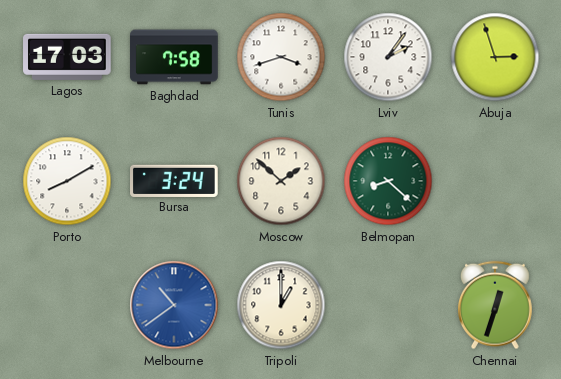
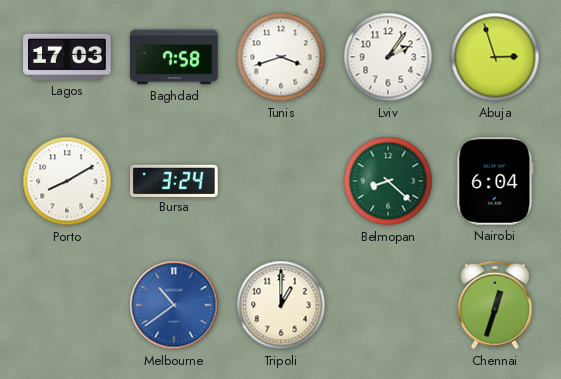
Moscow: 1:52 -> none (281, 181)
Nairobi: none -> 6:04 (495, 181)
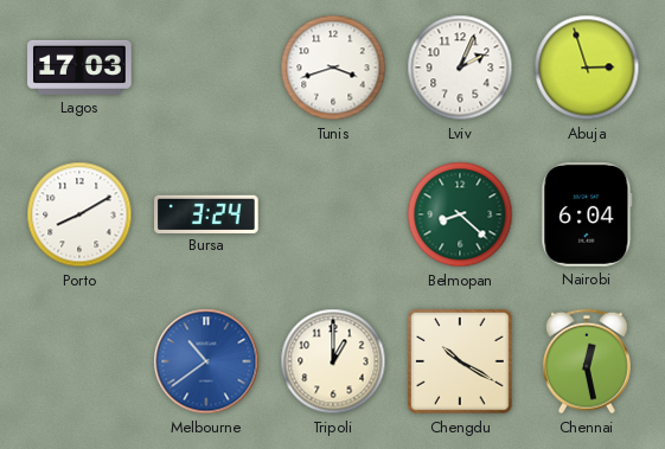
Baghdad: 7:58 -> none (174, 57)
Lviv: 2:06 -> 2:04 (460, 68)
Chengdu: none -> 10:20 (460, 361)
Chennai: 12:33 -> 12:28 (587, 361)
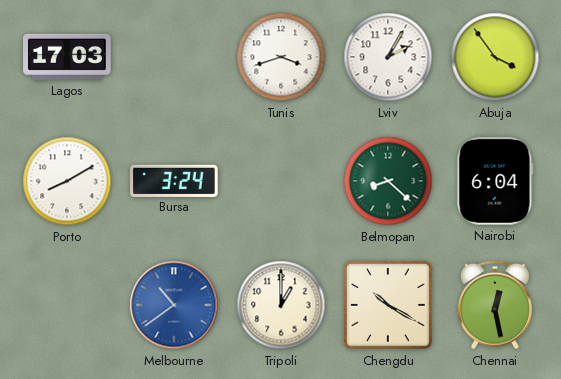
Lviv: 2:04 -> 2:05 (388, 57)
Abuja: 2:57 -> 3:54 (495, 57)
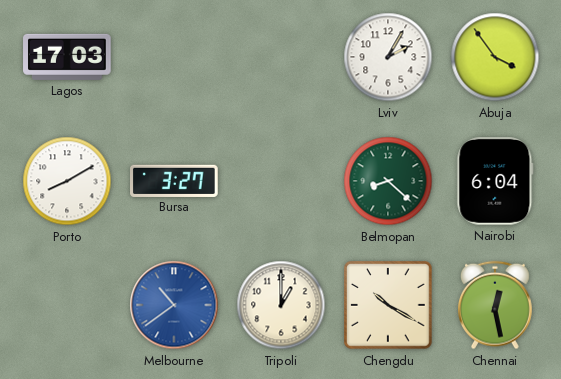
Tunis: 3:42 -> none (281, 57)
Bursa: 3:24 -> 3:27 (175, 180)
